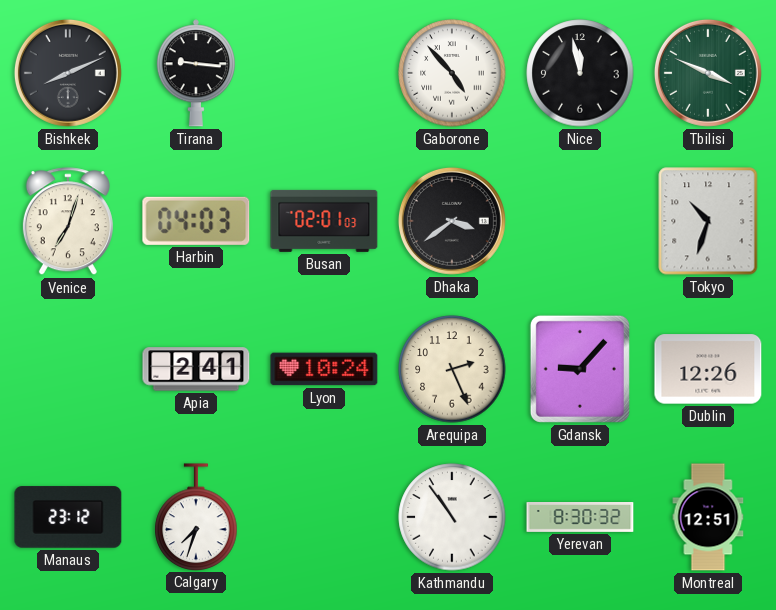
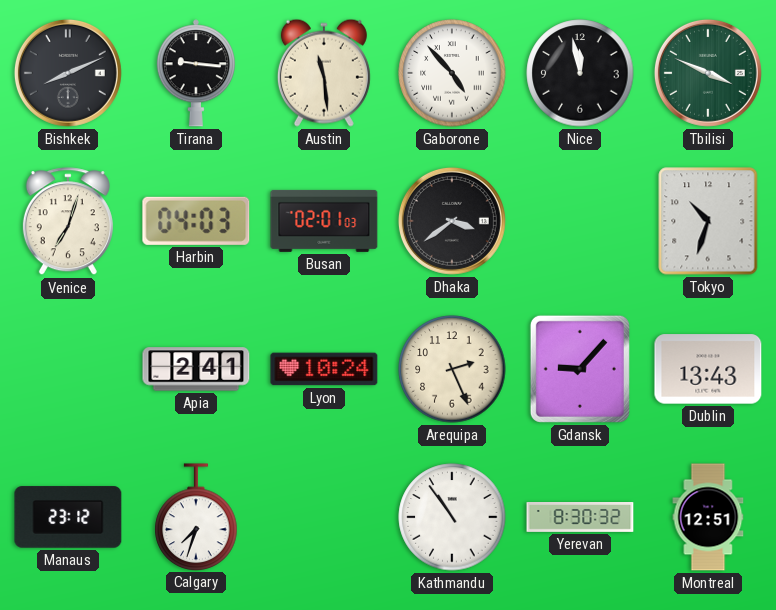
Austin: none -> 11:29 (324, 73)
Dublin: 12:26 -> 13:43 (708, 369)
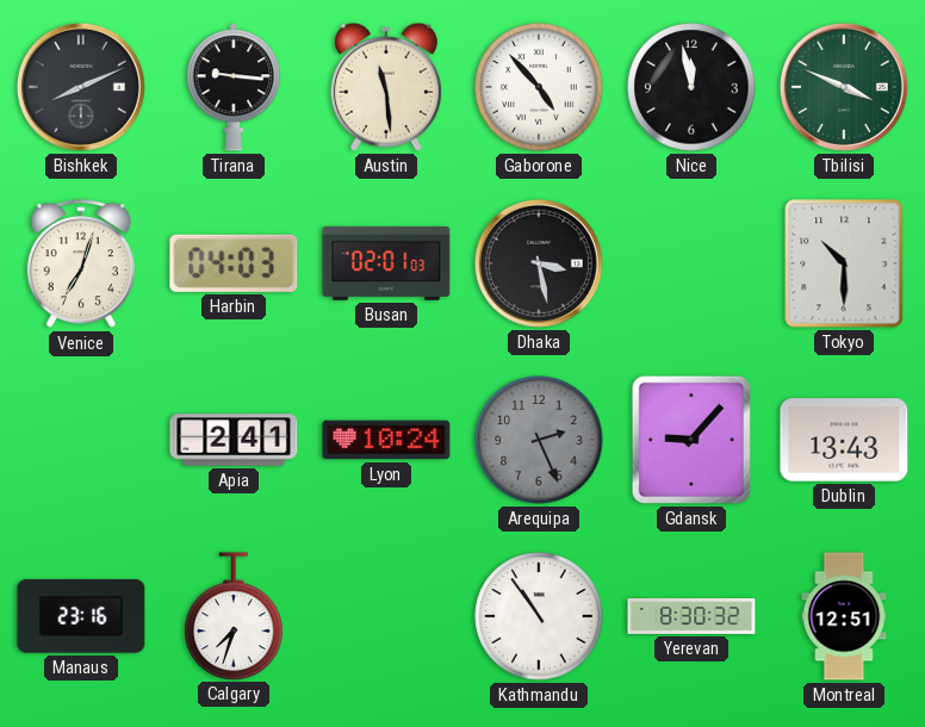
Dhaka: 3:39 -> 3:28 (539, 263)
Tokyo: 10:33 -> 10:30 (844, 263)
Arequipa dial: cream -> grey (539, 440)
Manaus: 23:12 -> 23:16 (81, 616)
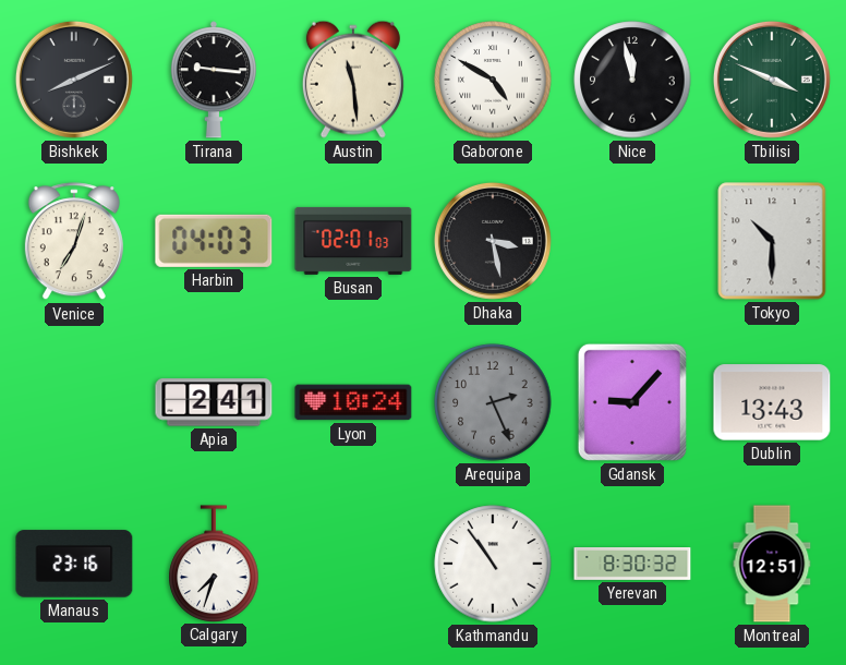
Gaborone: 4:53 -> 4:50 (493, 80)
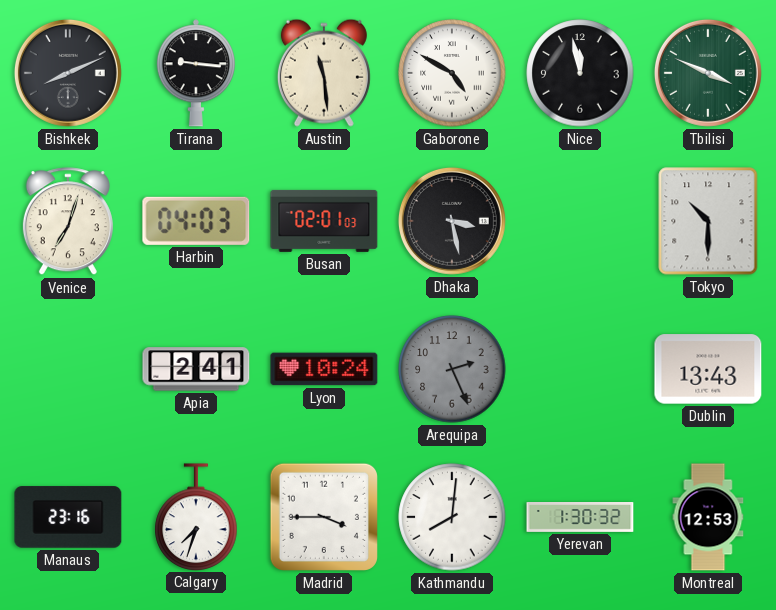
Gdansk: 9:07 -> none (632, 402)
Madrid: none -> 3:45 (324, 517)
Kathmandu: 10:54 -> 8:01 (452, 517)
Yerevan: 8:30 -> 1:30 (580, 518)
Montreal: 12:51 -> 12:53 (708, 517)
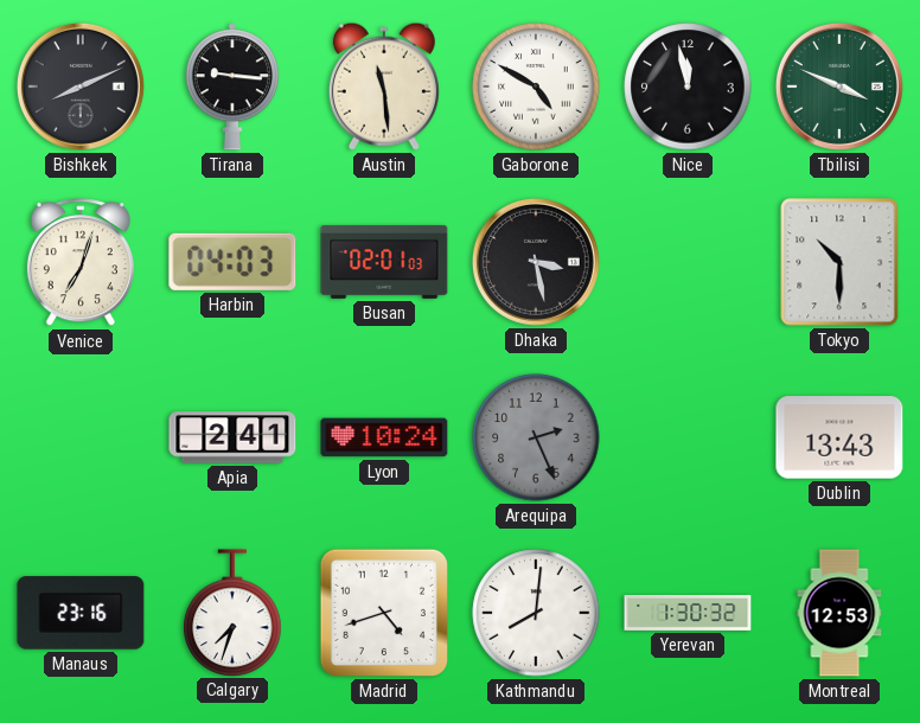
Madrid: 3:45 -> 4:42 (384, 613)
